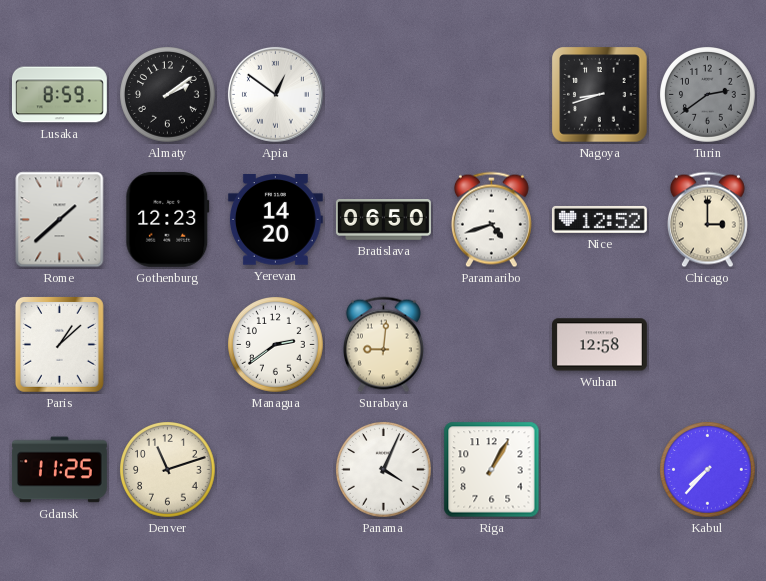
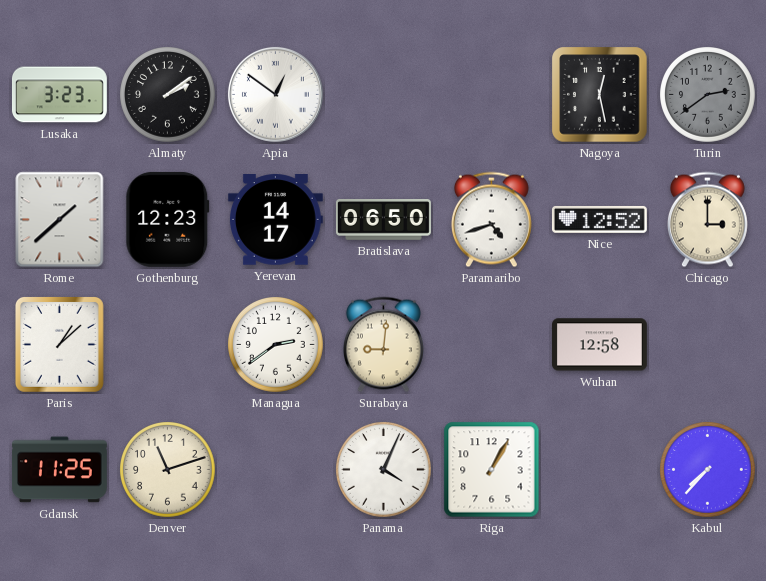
Lusaka: 8:59 -> 3:23 (59, 95)
Nagoya: 8:42 -> 12:28 (600, 95)
Yerevan: 14:20 -> 14:17 (275, 220)
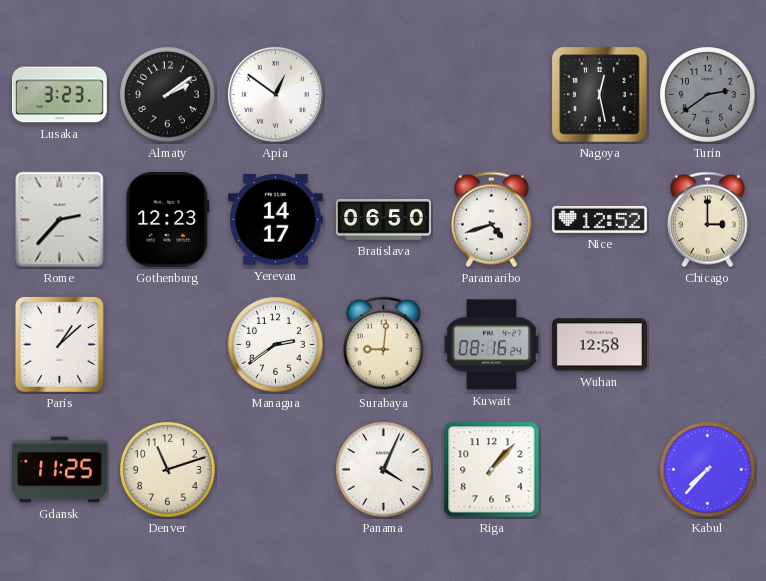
Rome: 1:38 -> 2:37 (60, 220)
Kuwait: none -> 08:16 (491, 345)
Riga: 1:05 -> 1:07 (492, 470)
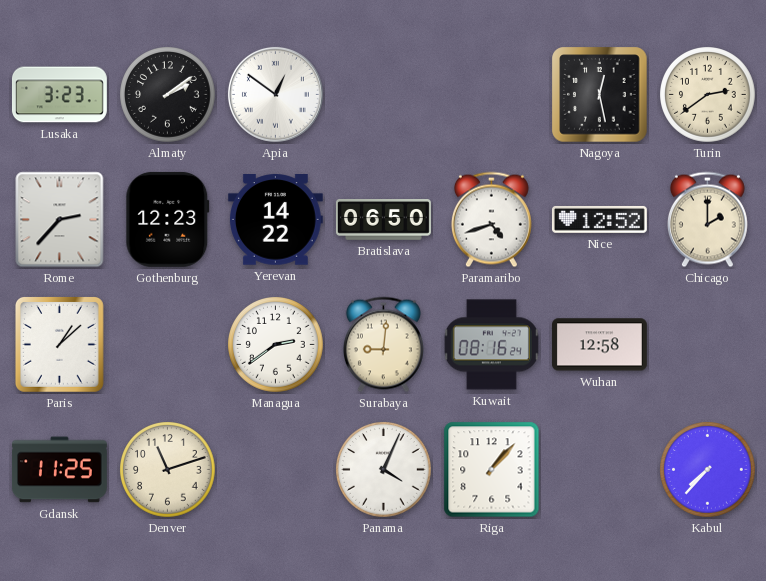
Turin dial: grey -> cream (708, 95)
Yerevan: 14:17 -> 14:22 (275, 220)
Chicago: 3:00 -> 2:00 (707, 220)
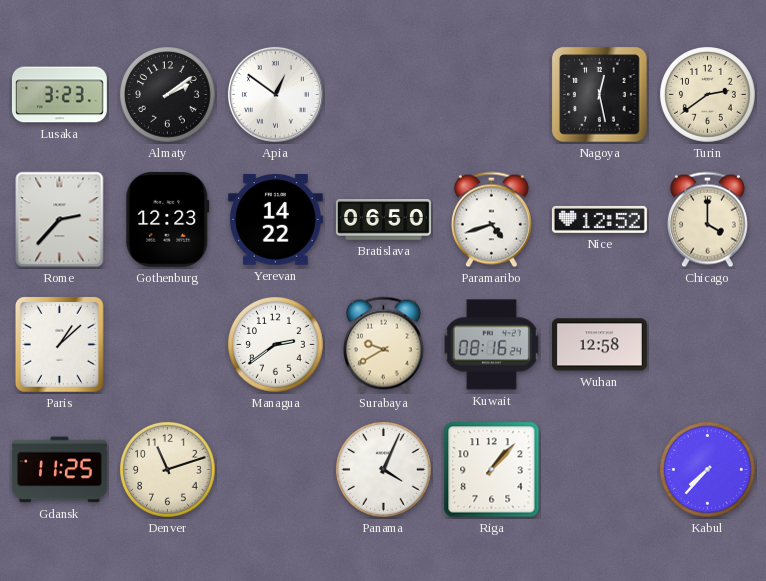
Chicago: 2:00 -> 4:00 (707, 220)
Surabaya: 9:01 -> 9:40 (383, 345)
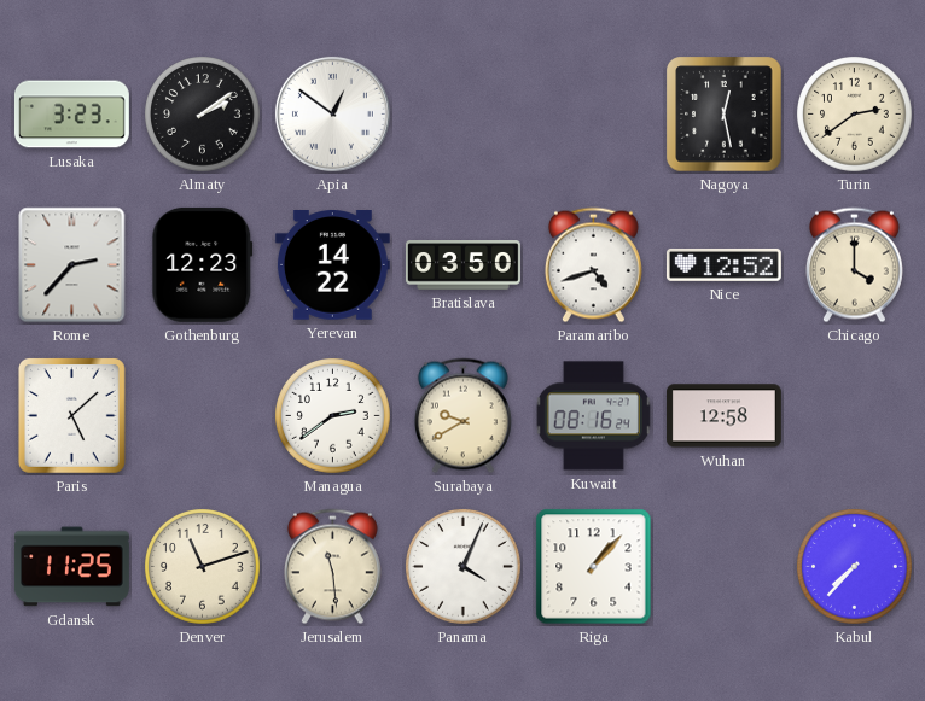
Bratislava: 06:50 -> 03:50 (463, 265)
Paris: 1:08 -> 5:08 (71, 416)
Jerusalem: none -> 11:29 (332, 567)
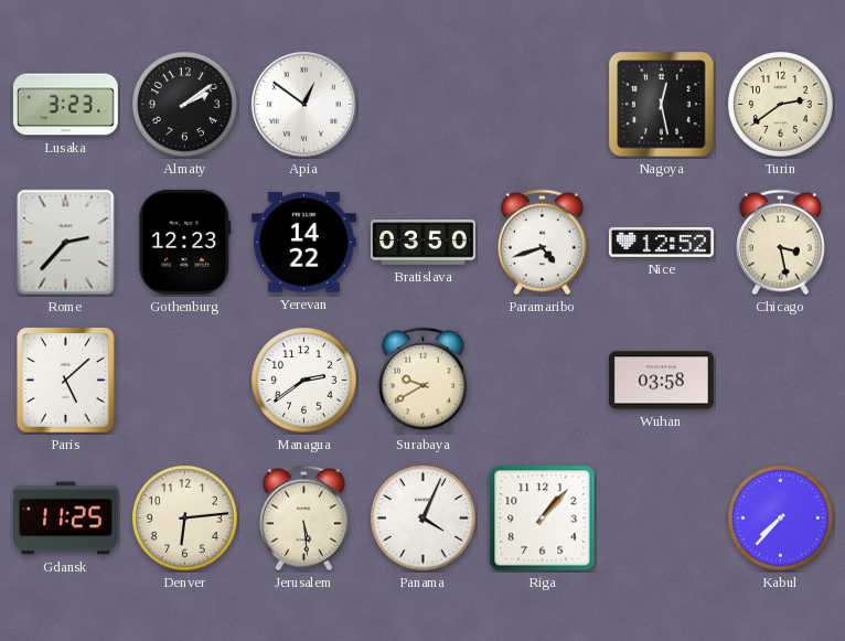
Chicago: 4:00 -> 3:28 (780, 243)
Kuwait: 08:16 -> none (593, 416)
Wuhan: 12:58 -> 03:58 (661, 381)
Denver: 11:12 -> 6:14 (185, 519)
Jerusalem: 11:29 -> 5:29 (303, 519)
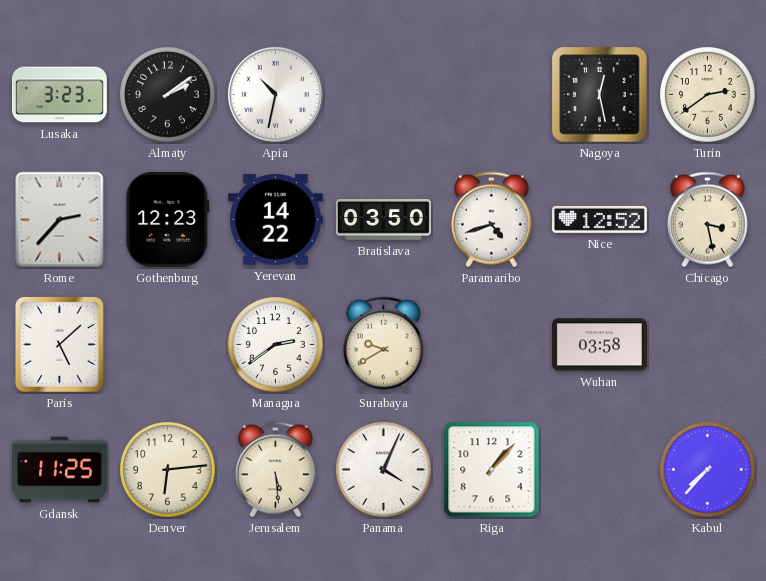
Apia: 12:51 -> 10:32 (275, 94)
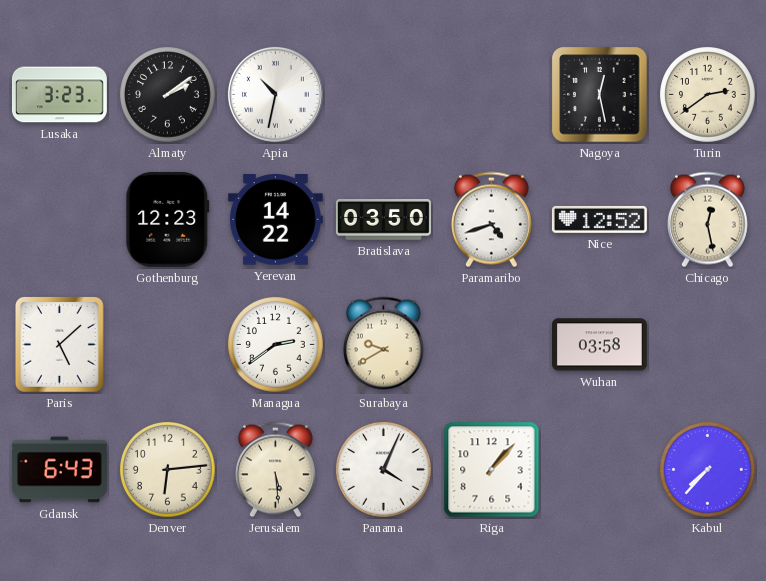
Rome: 2:37 -> none (60, 220)
Chicago: 3:28 -> 12:28 (707, 220)
Gdansk: 11:25 -> 6:43 (59, 470)
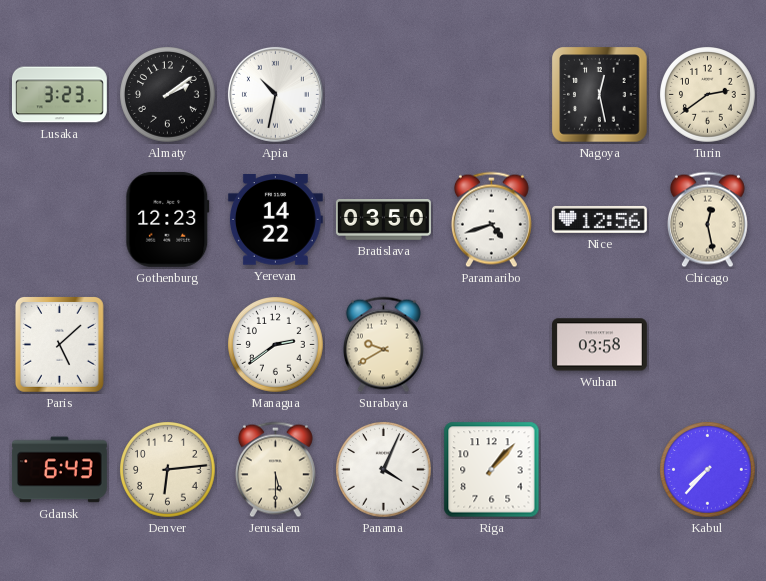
Nice: 12:52 -> 12:56 (599, 219)
Jerusalem: 5:29 -> 5:30 (275, 470)
